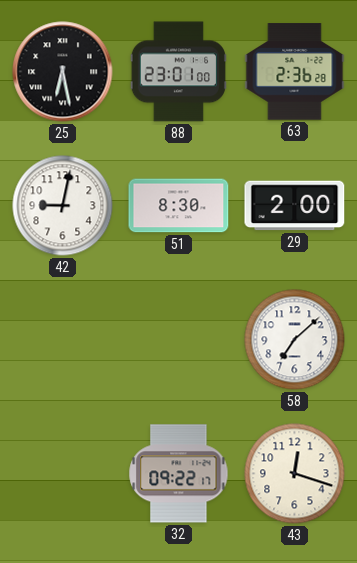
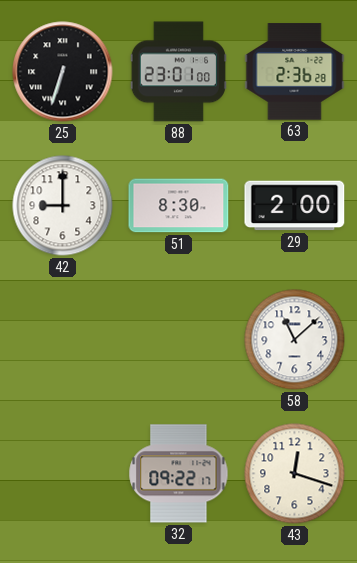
25: 6:28 -> 6:33 (63, 72)
42: 9:02 -> 9:00 (63, 206)
58: 7:08 -> 11:08 (295, 340)
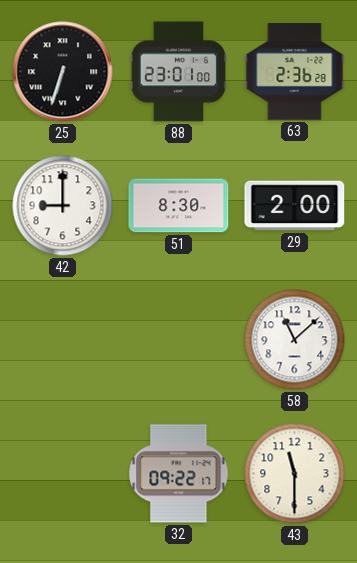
43: 12:18 -> 11:30 (295, 474)
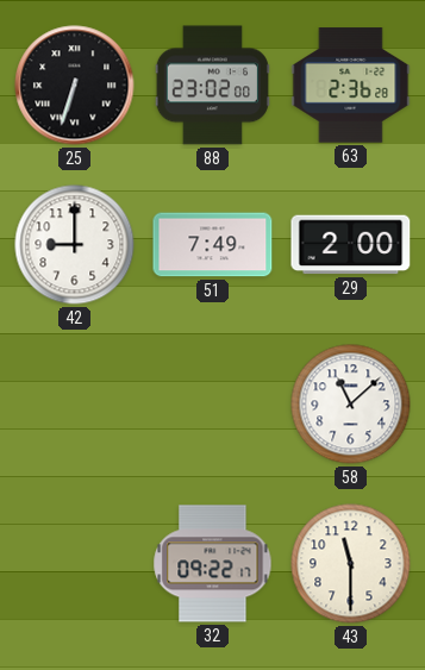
88: 23:01 -> 23:02 (212, 86)
51: 8:30 -> 7:49 (213, 245)
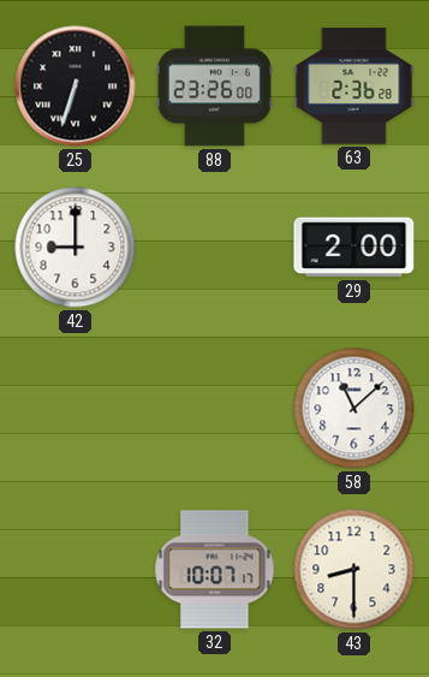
88: 23:02 -> 23:26 (214, 87)
51: 7:49 -> none (213, 245)
32: 09:22 -> 10:07 (215, 570)
43: 11:30 -> 8:30 (354, 570)
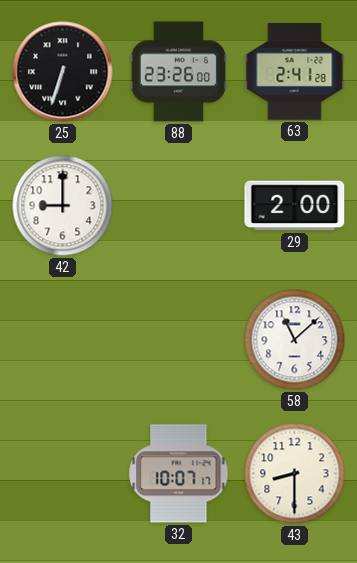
63: 2:36 -> 2:41 (295, 72)
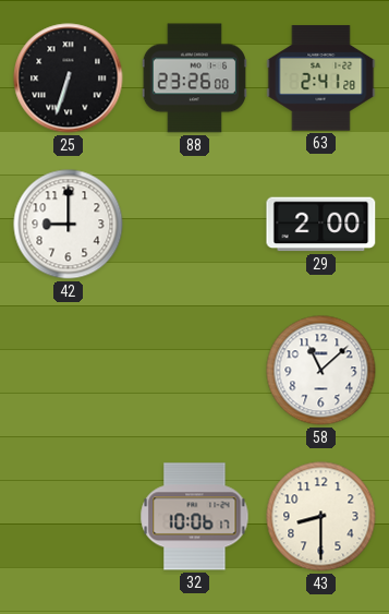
32: 10:07 -> 10:06 (195, 517)
